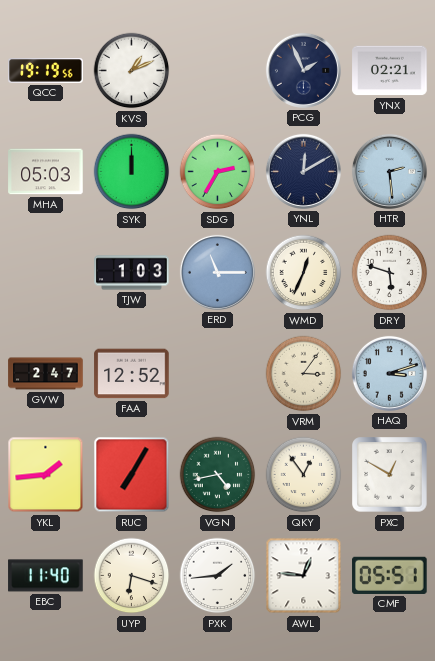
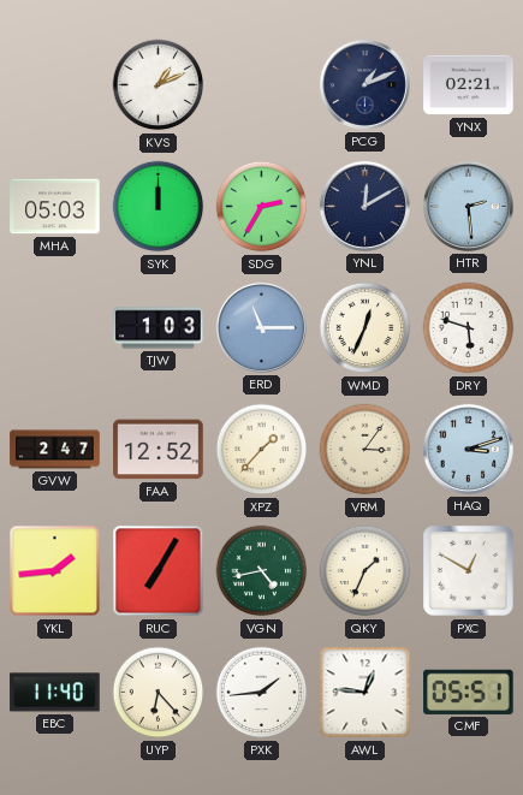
QCC: 19:19 -> none (46, 71)
PCG: 1:56 -> 1:11 (364, 84)
XPZ: none -> 1:37 (262, 450)
QKY: 12:54 -> 1:34 (365, 571)
UYP: 6:18 -> 6:23 (159, 693)
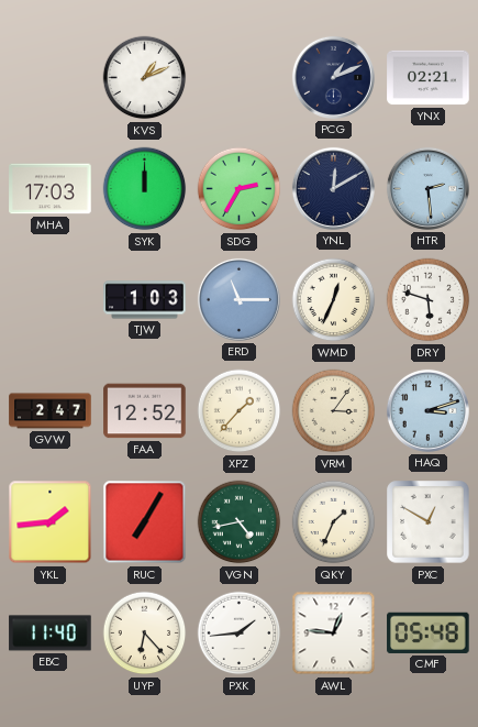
MHA: 05:03 -> 17:03 (51, 189)
CMF: 05:51 -> 05:48 (429, 632)
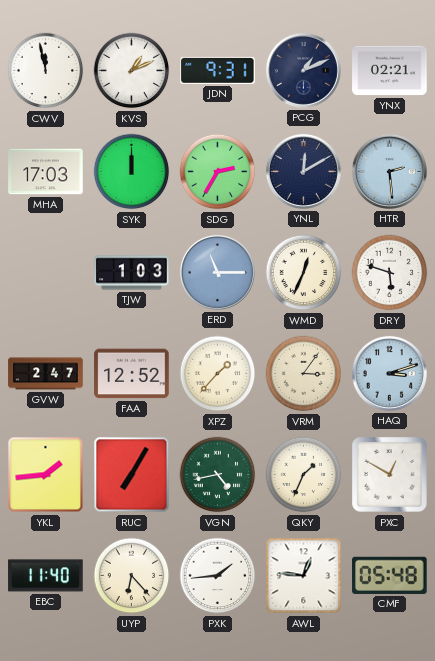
CWV: none -> 11:58 (46, 71)
JDN: none -> 9:31 (218, 70)
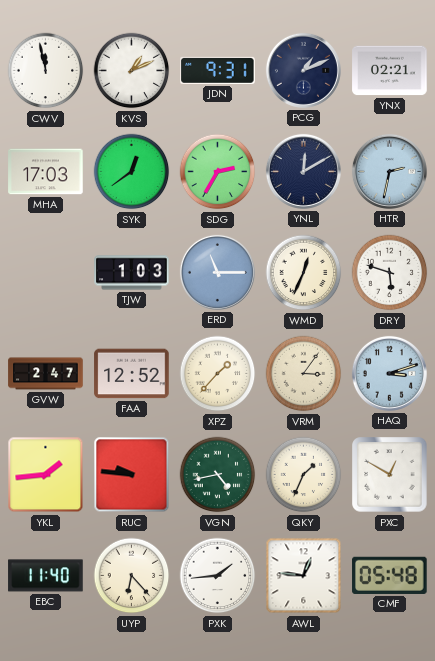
SYK: 12:00 -> 12:39 (132, 172)
HTR: 2:29 -> 2:32 (389, 171)
RUC: 7:05 -> 9:46 (132, 475)
